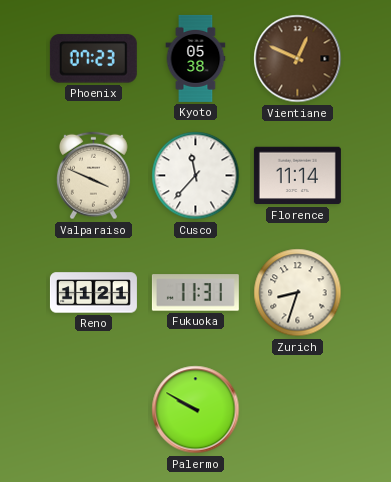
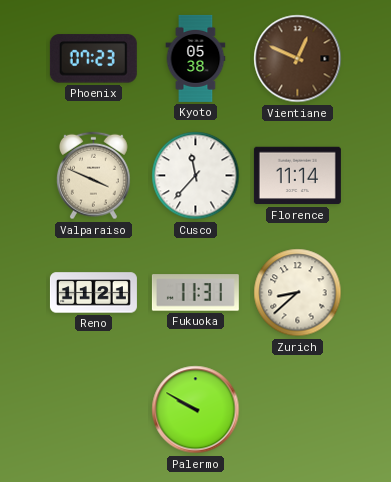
Zurich: 8:33 -> 8:38 (298, 293)
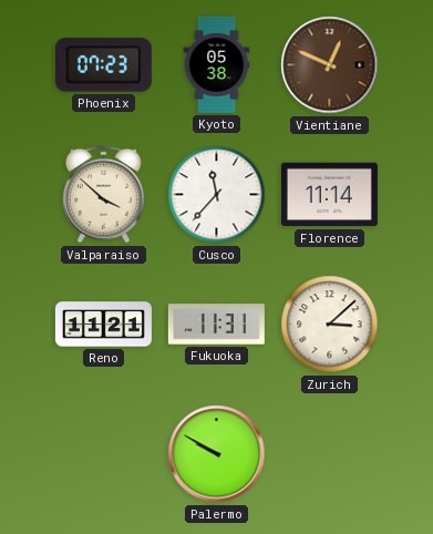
Valparaiso: 3:49 -> 3:52 (103, 195)
Zurich: 8:38 -> 3:08 (330, 325)
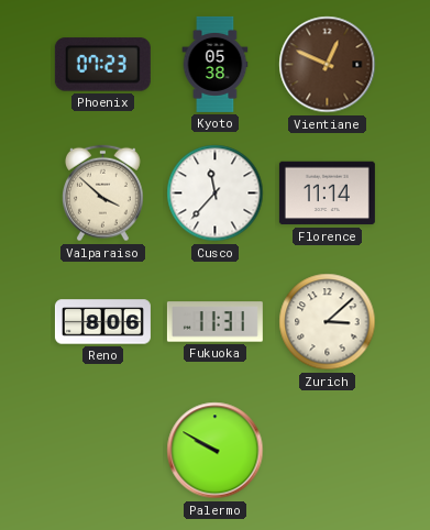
Reno: 11:21 -> 8:06 (102, 322)
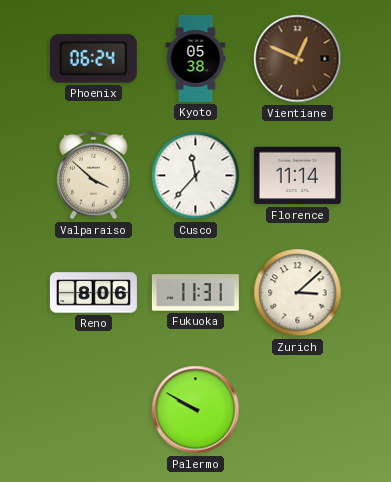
Phoenix: 07:23 -> 06:24 (93, 59)
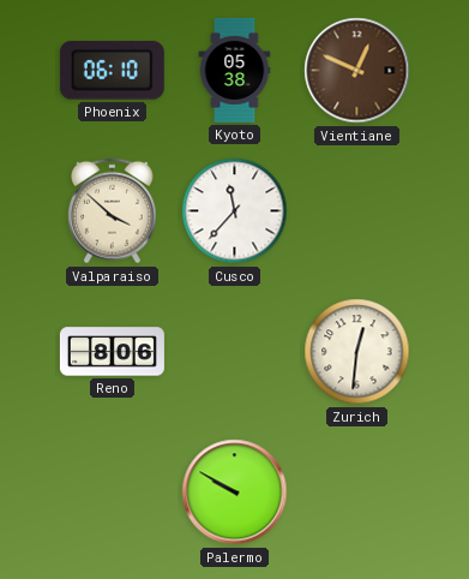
Phoenix: 06:24 -> 06:10 (112, 71)
Florence: 11:14 -> none (297, 176)
Fukuoka: 11:31 -> none (195, 293)
Zurich: 3:08 -> 12:31 (357, 352)
